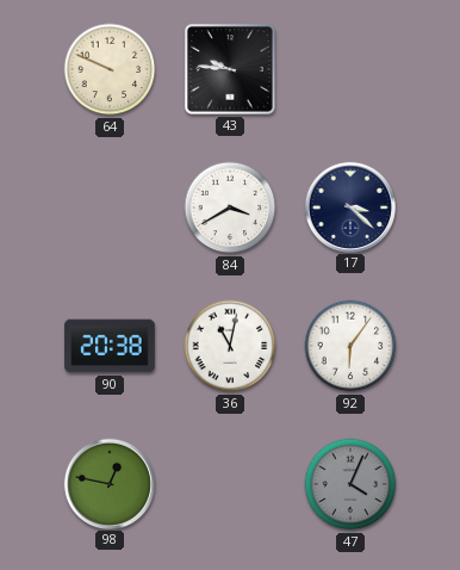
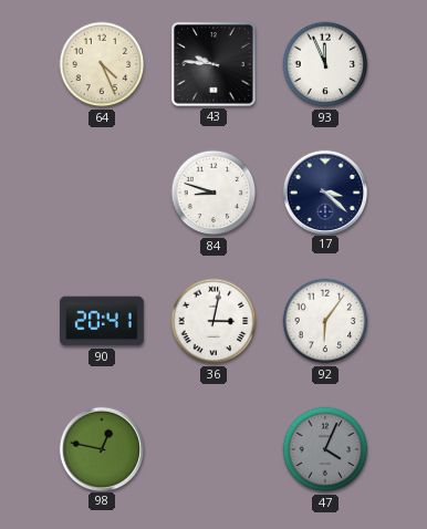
64: 9:49 -> 4:26 (102, 64)
93: none -> 11:56 (325, 64)
84: 3:40 -> 8:48 (213, 193)
90: 20:38 -> 20:41 (102, 321)
36: 11:02 -> 3:02 (213, 321)
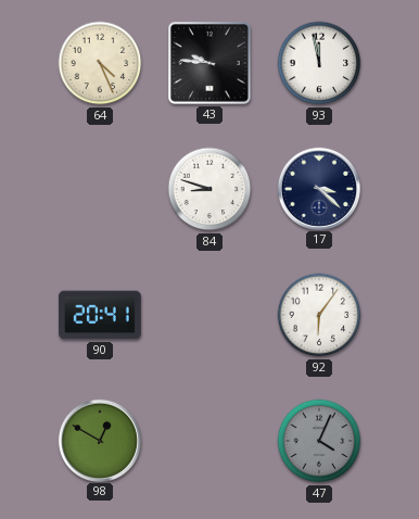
93: 11:56 -> 11:58 (319, 63)
36: 3:02 -> none (213, 321)
98: 12:47 -> 12:50 (99, 440)
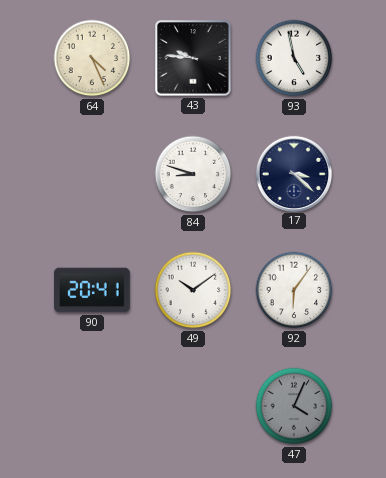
93: 11:58 -> 4:58 (294, 58)
49: none -> 10:09 (193, 290)
98: 12:50 -> none (99, 440)
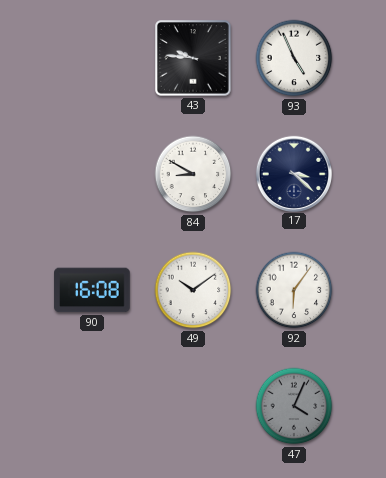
64: 4:26 -> none (92, 58)
93: 4:58 -> 4:56 (294, 58)
84: 8:48 -> 8:50 (193, 174)
90: 20:41 -> 16:08 (92, 290)
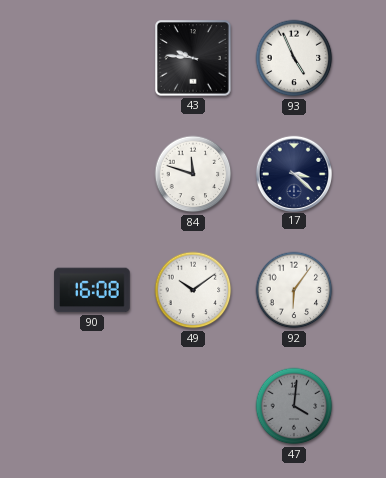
84: 8:50 -> 11:48 (193, 174)
47: 4:04 -> 4:01 (294, 406)
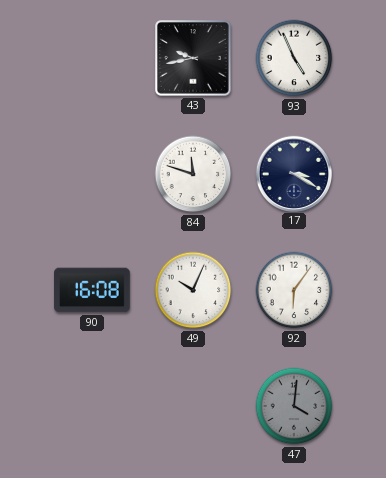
43: 9:46 -> 9:43 (194, 59)
17: 3:22 -> 3:20 (293, 173)
49: 10:09 -> 10:04 (193, 290)
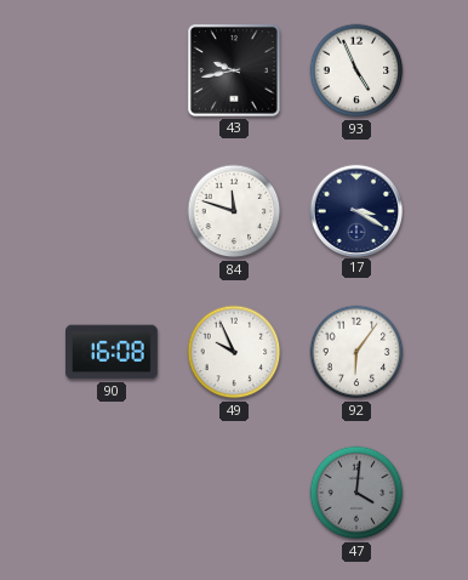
49: 10:04 -> 9:56 (234, 352)
